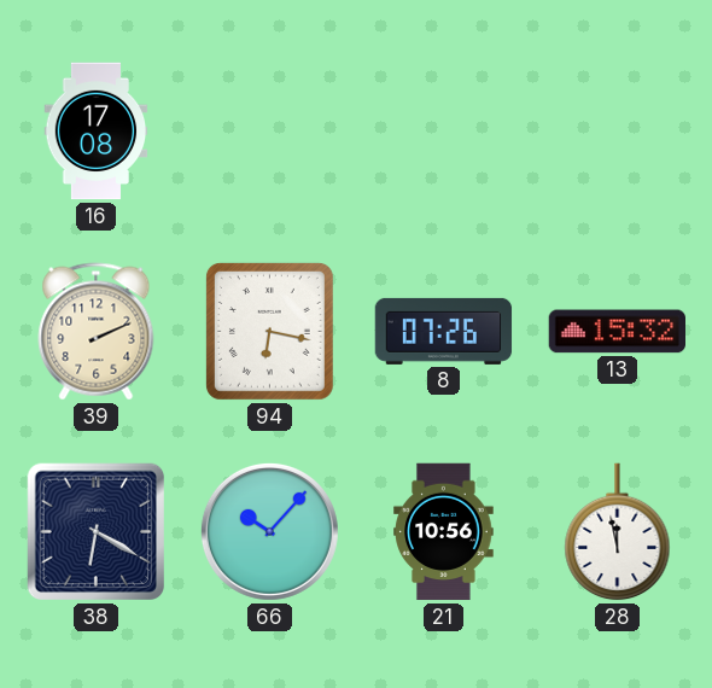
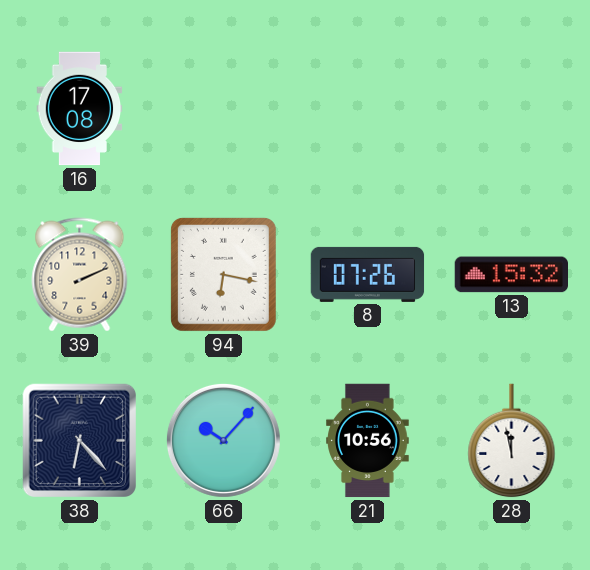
38: 6:20 -> 6:23 (80, 441)
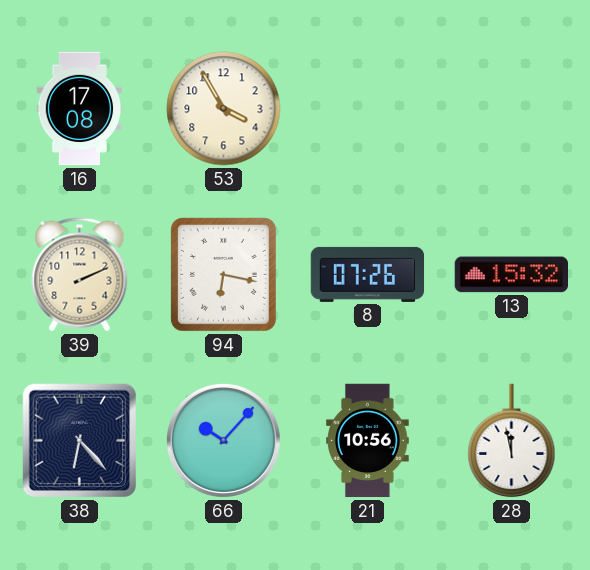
53: none -> 3:55 (224, 109)
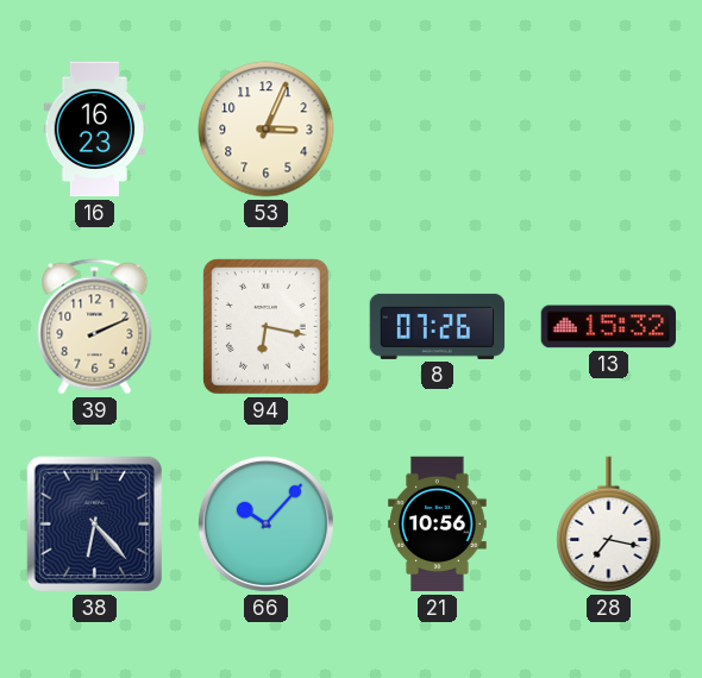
16: 17:08 -> 16:23 (95, 130)
53: 3:55 -> 3:04 (267, 130)
28: 11:58 -> 7:17 (609, 525)
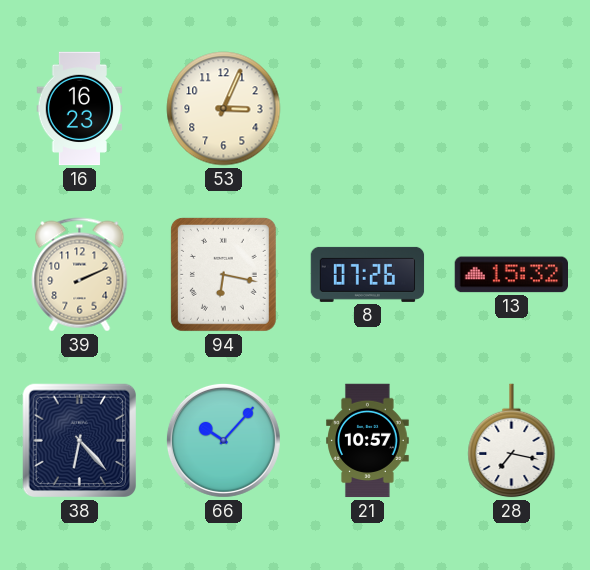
21: 10:56 -> 10:57 (368, 441)
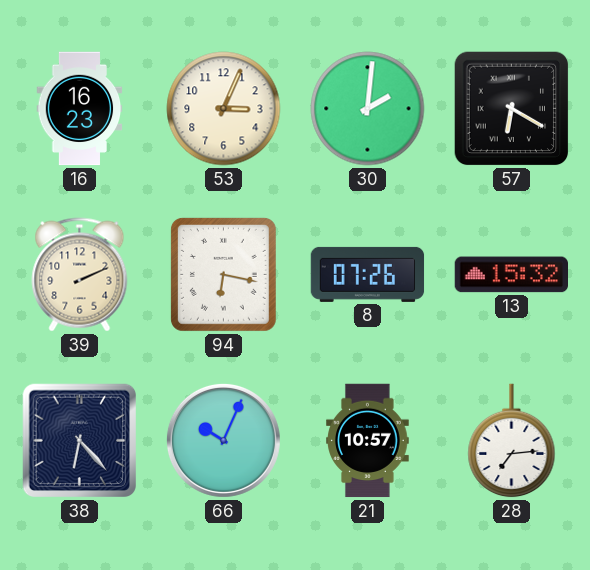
30: none -> 2:01 (368, 109)
57: none -> 6:20 (512, 109)
66: 10:07 -> 10:04 (223, 440)
28: 7:17 -> 7:14 (512, 441)
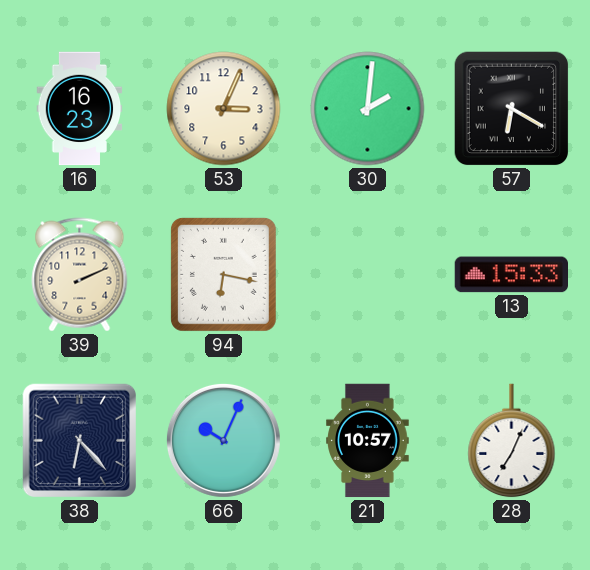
8: 07:26 -> none (368, 274)
13: 15:32 -> 15:33 (511, 275)
28: 7:14 -> 7:04 (512, 441)
